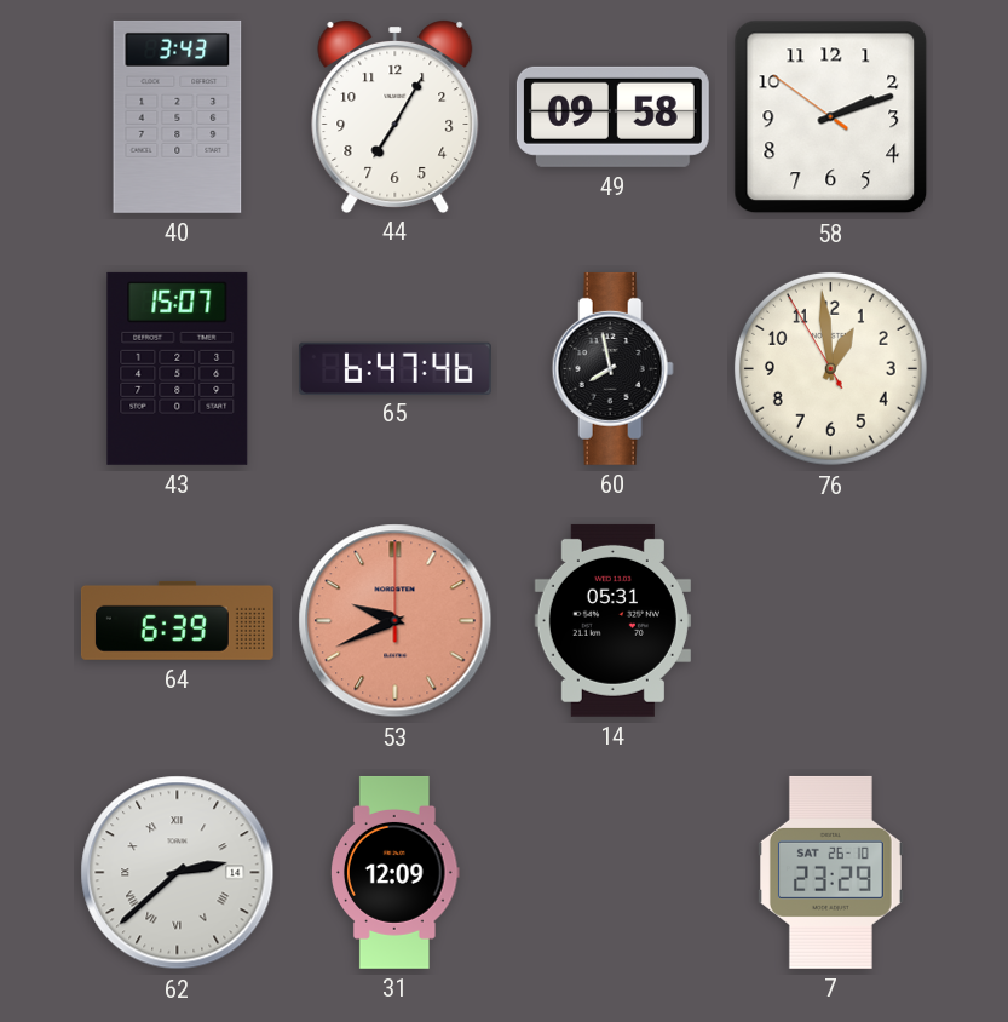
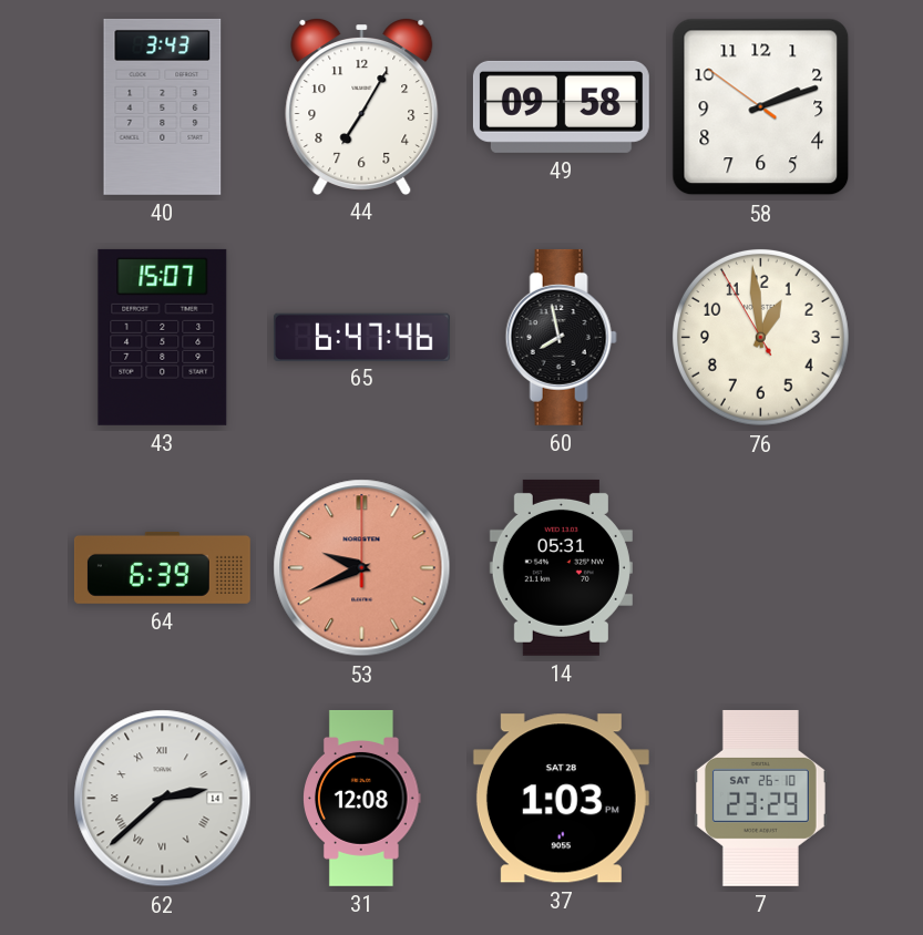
31: 12:09 -> 12:08 (362, 798)
37: none -> 1:03 (561, 799)
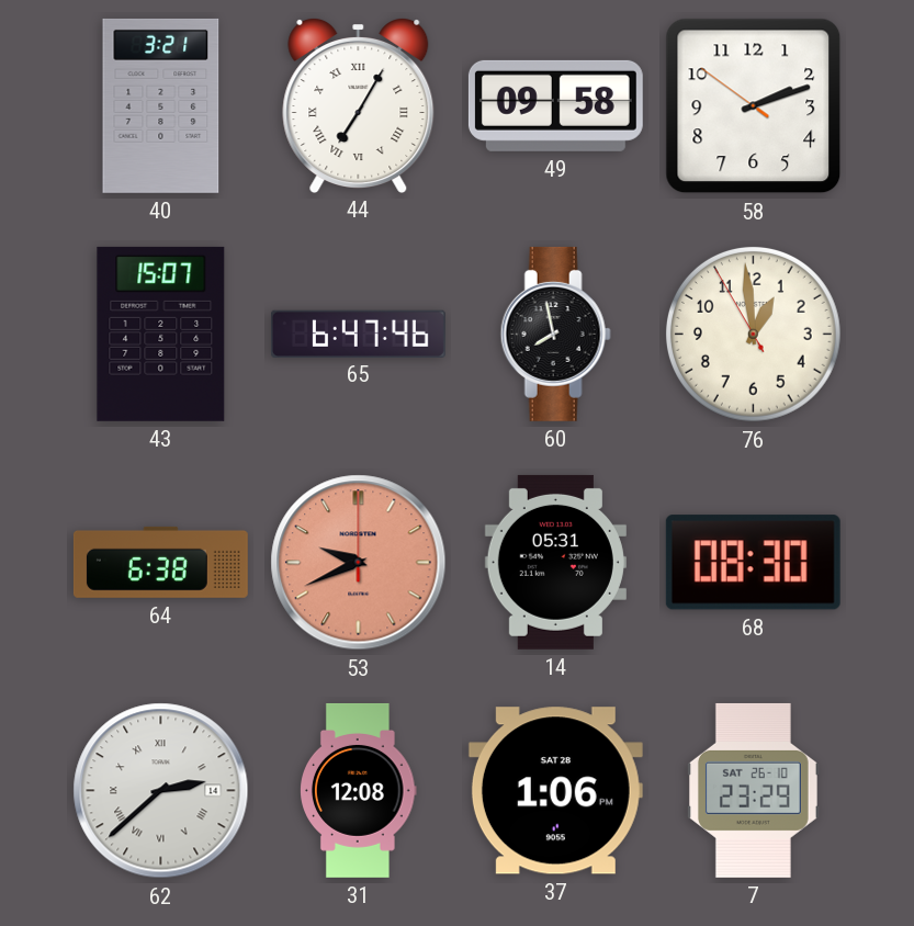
40: 3:43 -> 3:21 (161, 105)
44 numerals: Arabic -> Roman (359, 105)
64: 6:39 -> 6:38 (160, 562)
68: none -> 08:30 (753, 563)
37: 1:03 -> 1:06 (555, 791)
